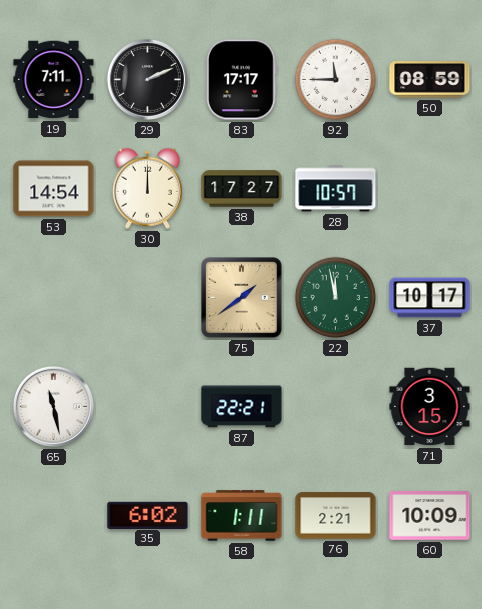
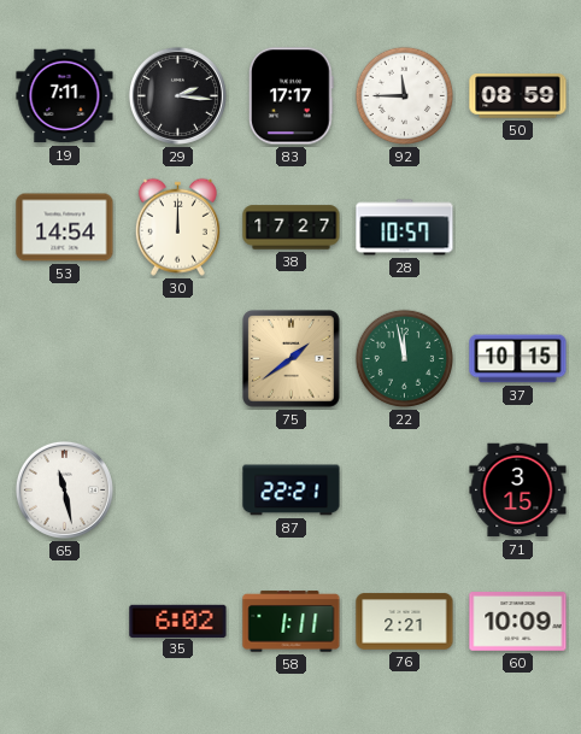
29: 2:11 -> 2:16 (177, 95)
37: 10:17 -> 10:15 (518, 359)
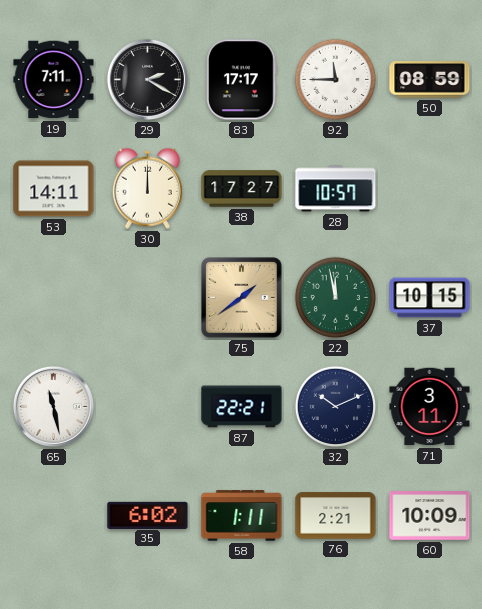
29: 2:16 -> 2:20 (147, 79)
53: 14:54 -> 14:11 (54, 189)
32: none -> 10:11 (336, 407)
71: 3:15 -> 3:11 (430, 407)
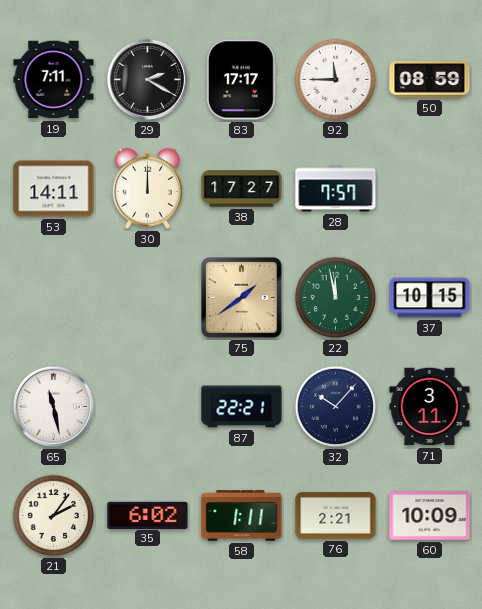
28: 10:57 -> 7:57 (336, 189)
32: 10:11 -> 10:07 (336, 407)
21: none -> 2:06 (54, 516)
